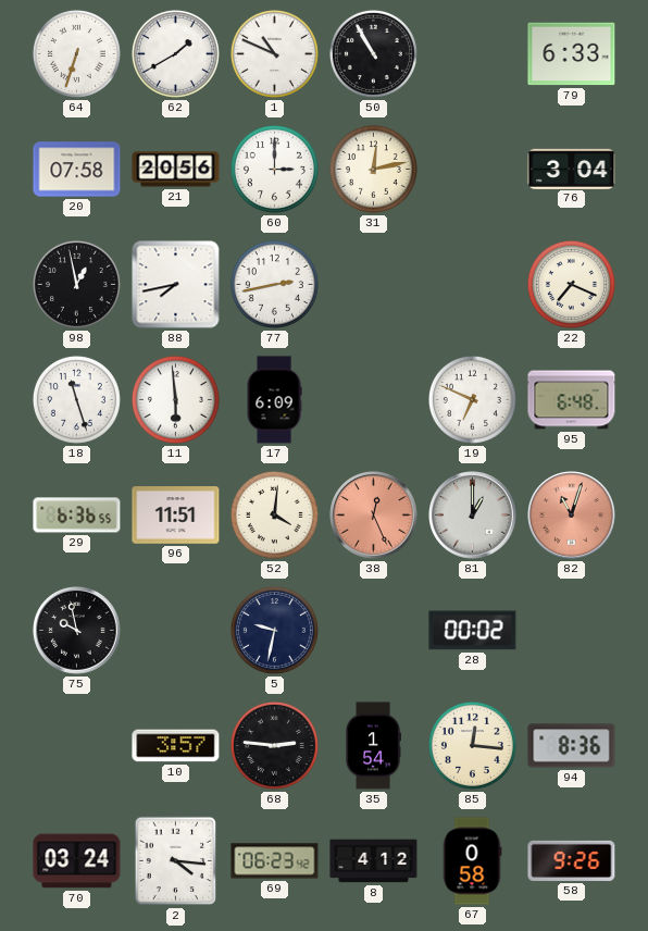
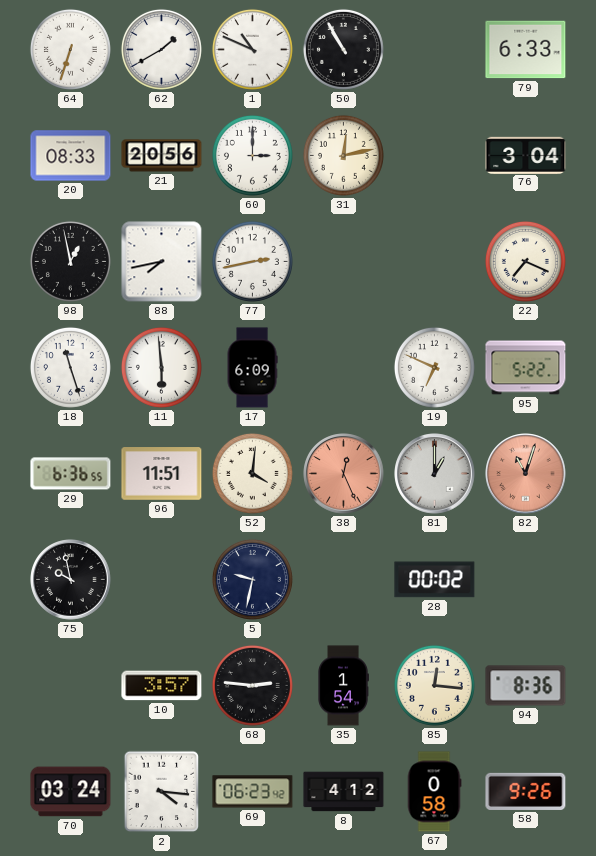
20: 07:58 -> 08:33 (71, 156)
95: 6:48 -> 5:22 (526, 368)
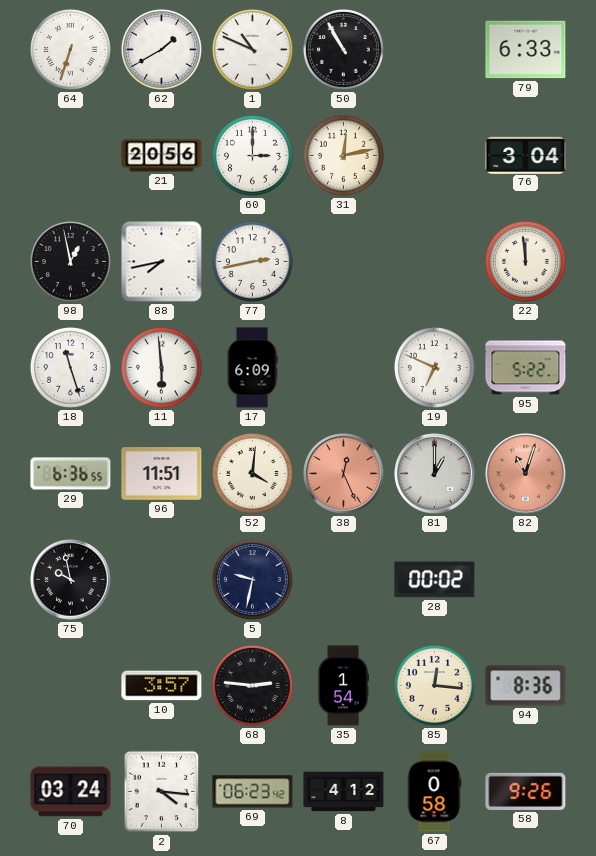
20: 08:33 -> none (71, 156)
22: 7:19 -> 11:59 (525, 261)
